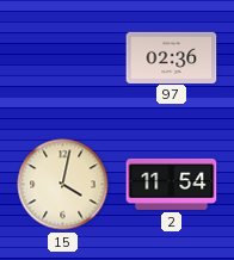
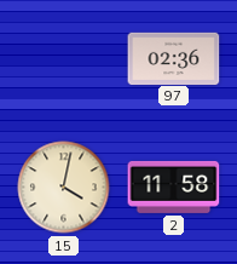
2: 11:54 -> 11:58 (174, 186)
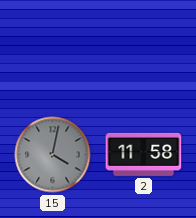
97: 02:36 -> none (174, 58)
15 dial: cream -> grey (53, 155)
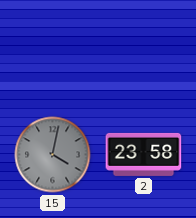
2: 11:58 -> 23:58 (144, 154)
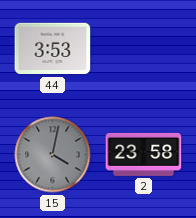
44: none -> 3:53 (53, 49)
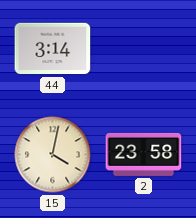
44: 3:53 -> 3:14 (53, 49)
15 dial: grey -> cream (53, 155)
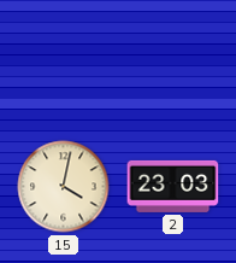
44: 3:14 -> none (53, 49)
2: 23:58 -> 23:03 (173, 186)
